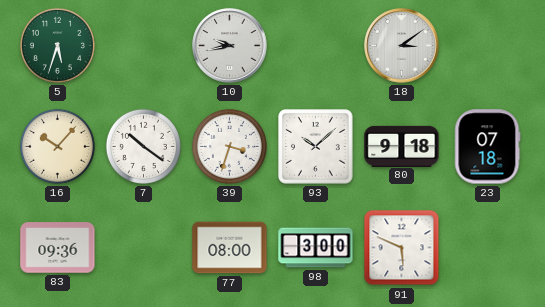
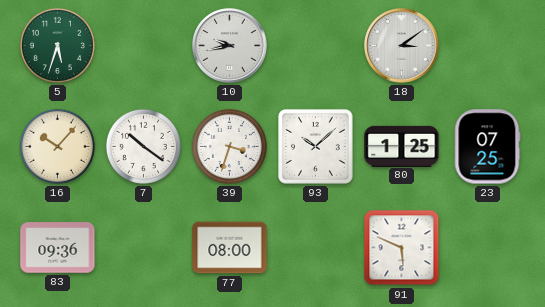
80: 9:18 -> 1:25 (402, 146)
23: 07:18 -> 07:25 (487, 147)
98: 3:00 -> none (316, 248)
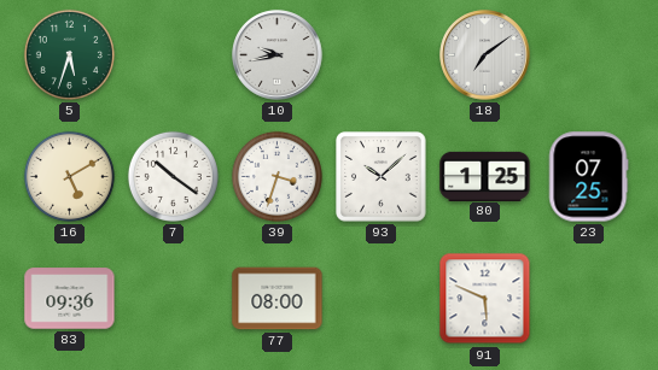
18: 3:09 -> 7:09 (485, 55)
16: 10:07 -> 5:10 (69, 176)
